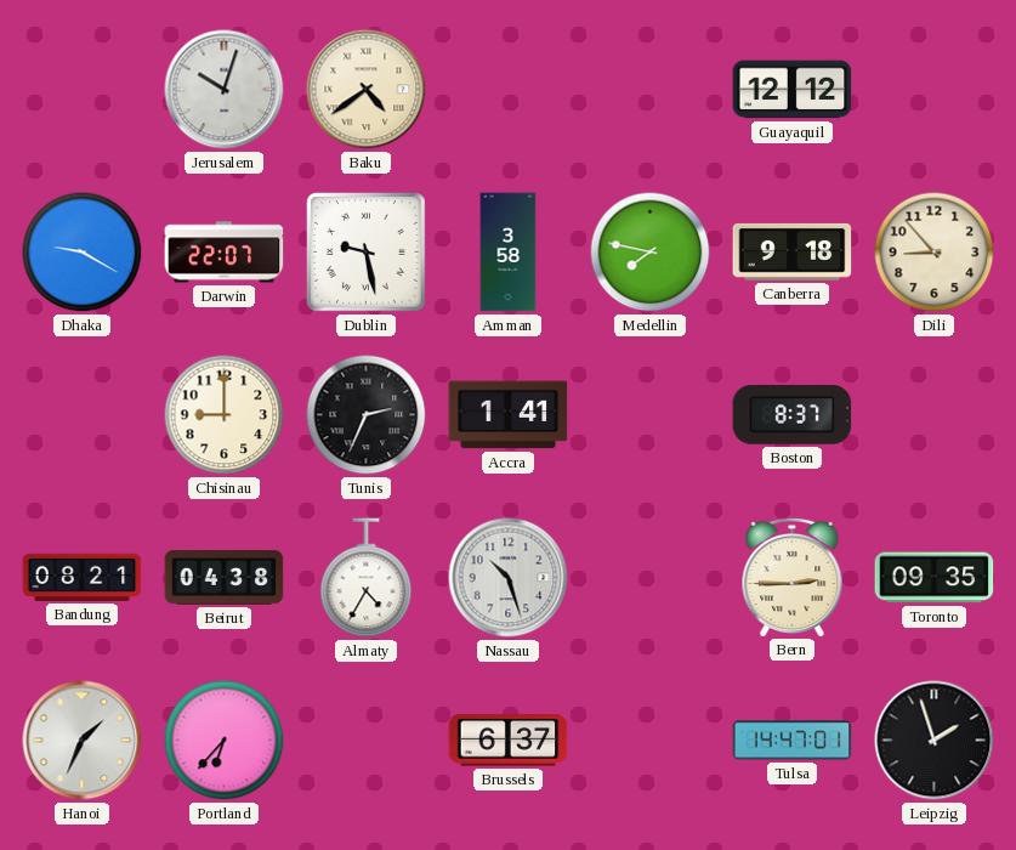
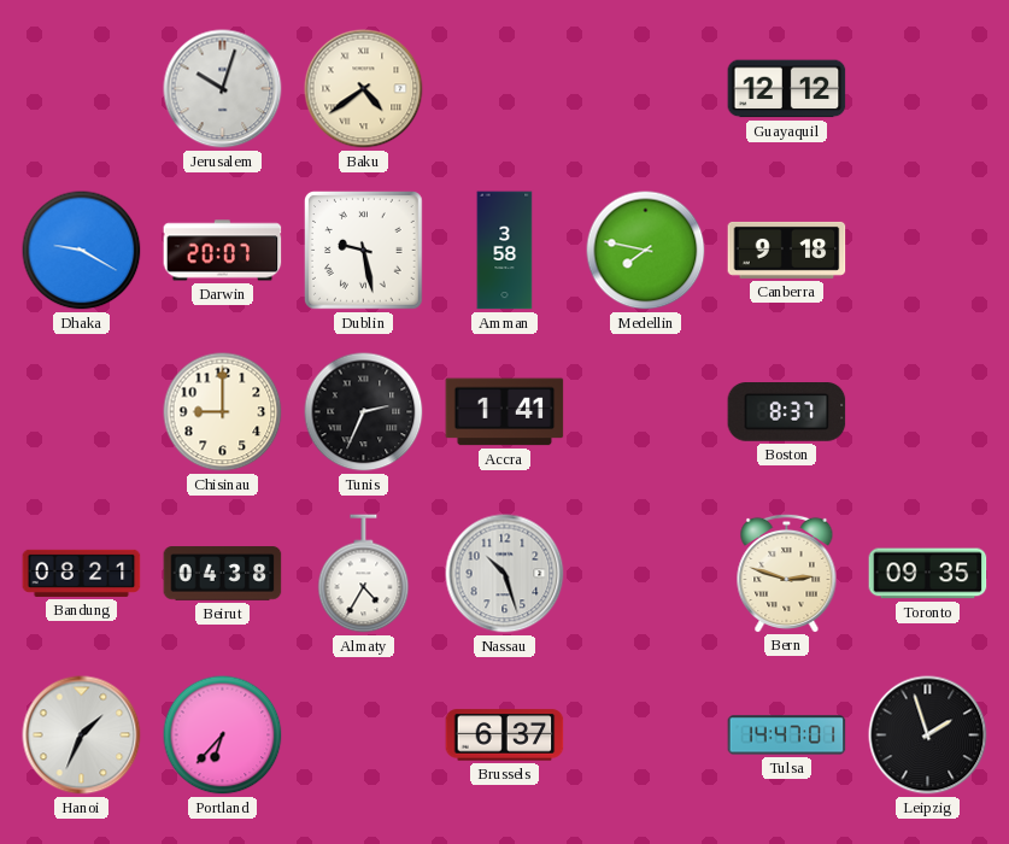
Darwin: 22:07 -> 20:07 (223, 251)
Dili: 8:53 -> none (935, 253)
Bern: 2:45 -> 2:48 (787, 573)
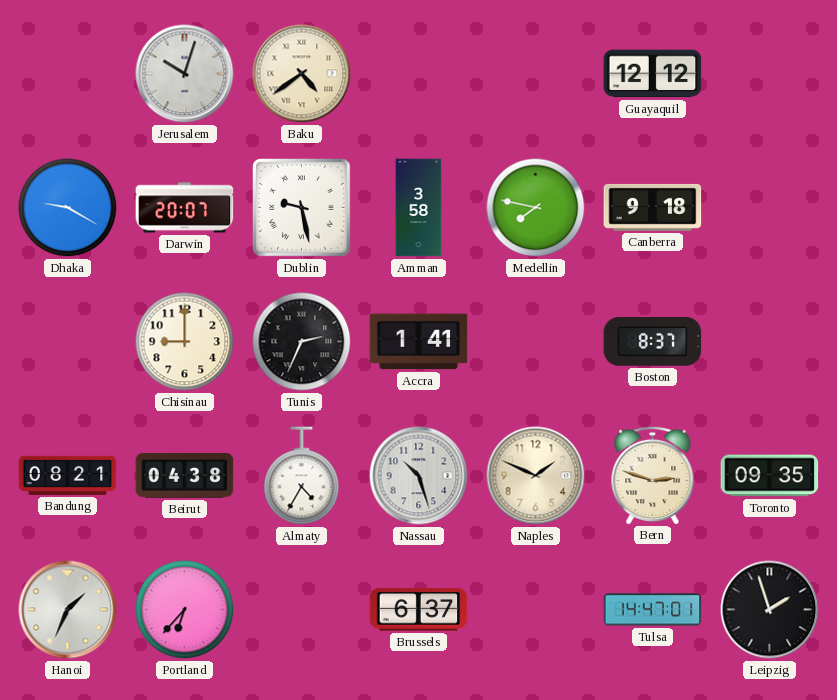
Naples: none -> 1:49 (536, 476)
